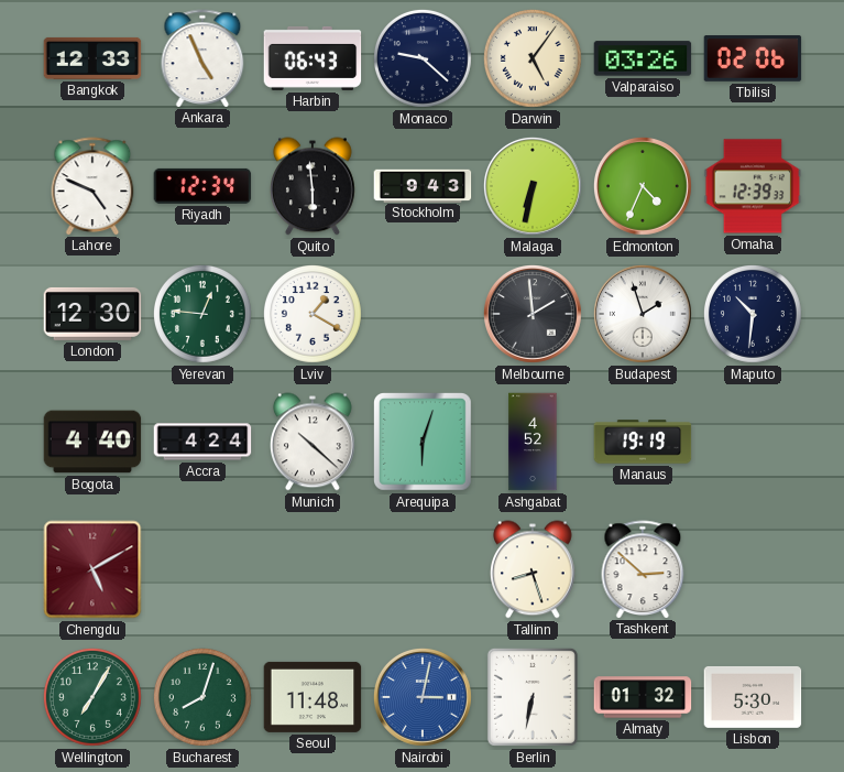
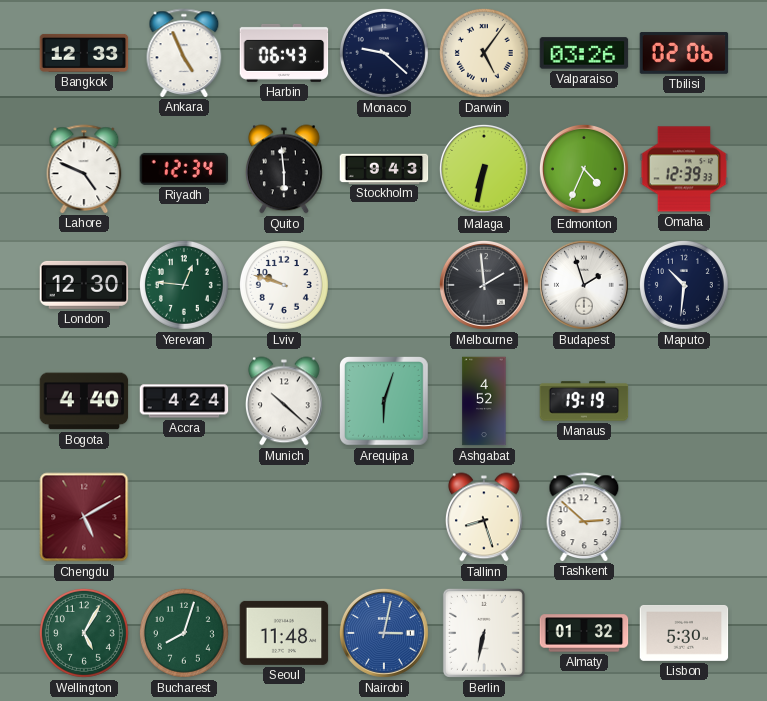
Lviv: 1:20 -> 9:48 (284, 285)
Wellington: 7:05 -> 5:05 (84, 633)
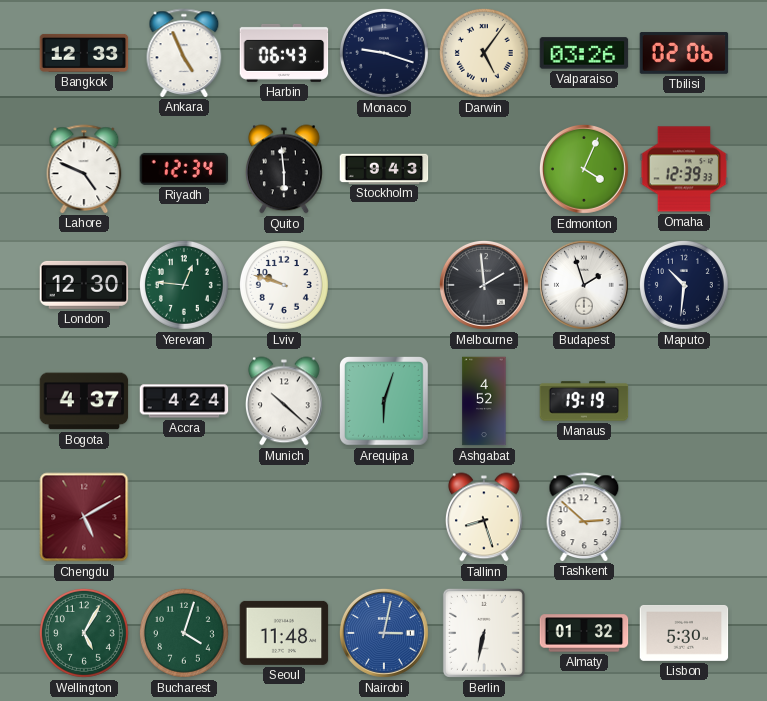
Monaco: 9:22 -> 9:18 (384, 53)
Malaga: 6:32 -> none (484, 169)
Edmonton: 4:34 -> 4:04 (584, 169)
Bogota: 4:40 -> 4:37 (84, 401)
Bucharest: 8:03 -> 4:03 (184, 633)
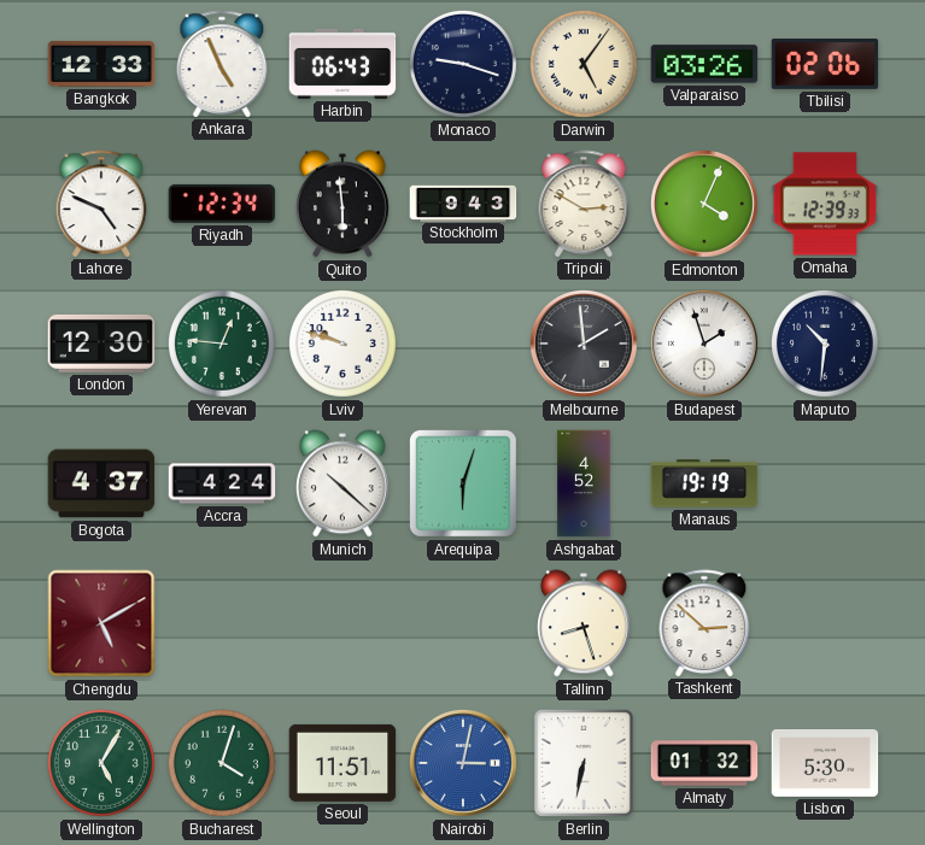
Tripoli: none -> 2:50 (584, 204)
Seoul: 11:48 -> 11:51 (343, 763)
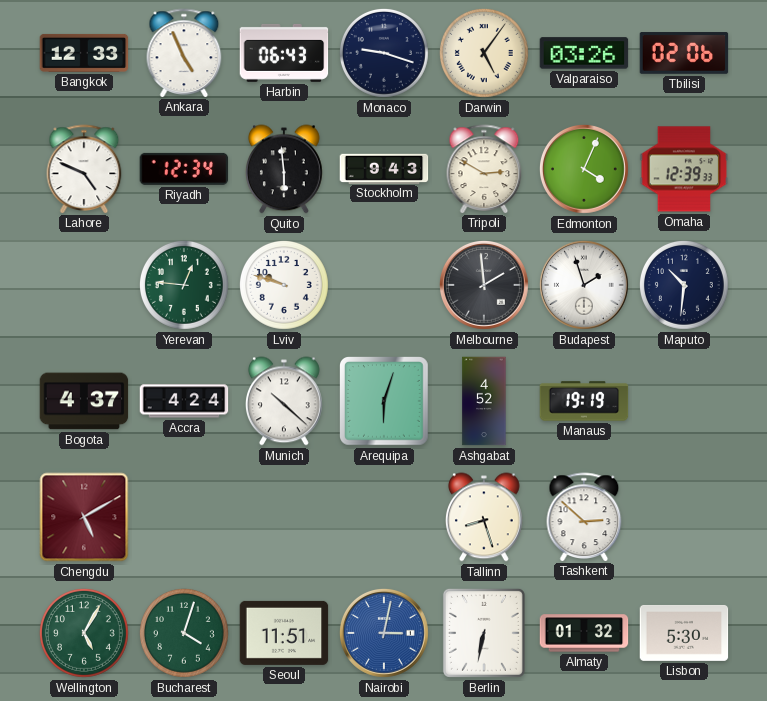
London: 12:30 -> none (101, 344)
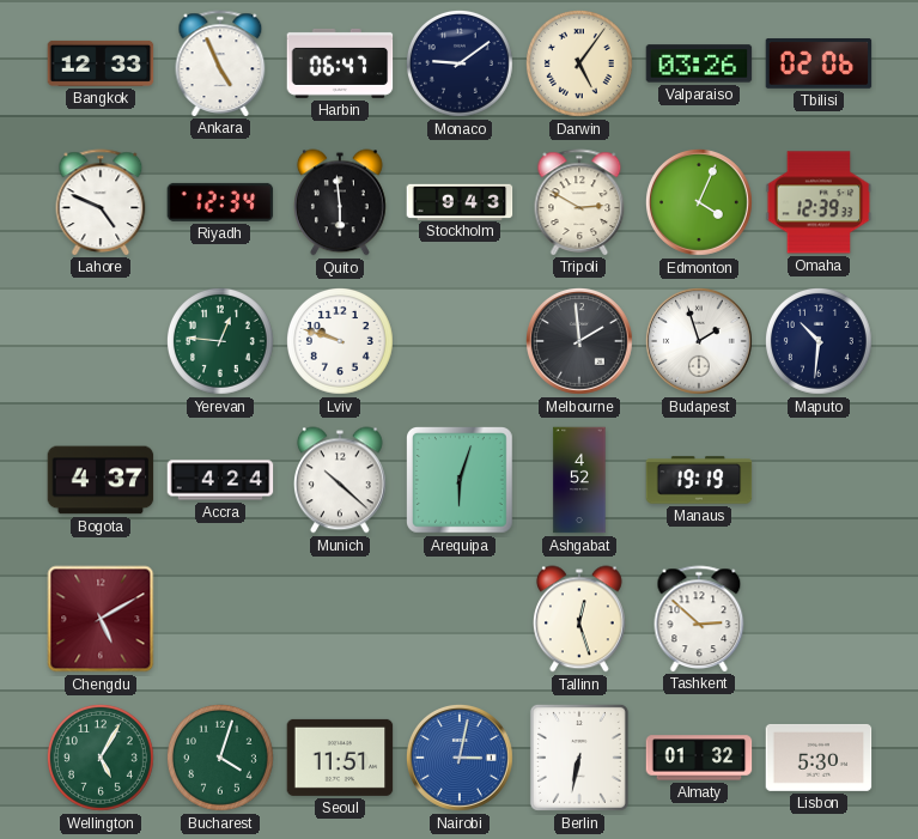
Harbin: 06:43 -> 06:47 (340, 63)
Monaco: 9:18 -> 9:09 (460, 63)
Tallinn: 8:27 -> 12:27 (580, 619)
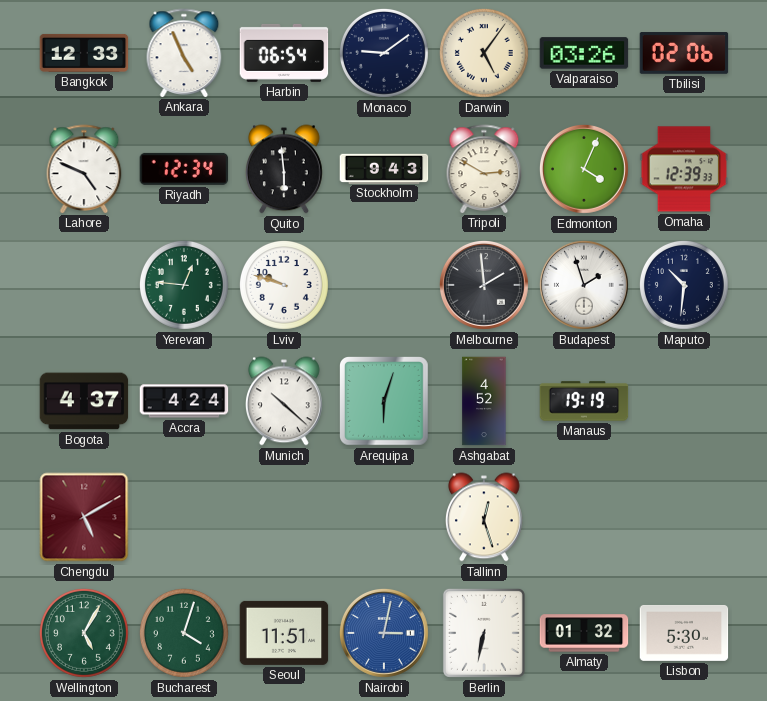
Harbin: 06:47 -> 06:54 (284, 53)
Tashkent: 2:52 -> none (699, 619)
